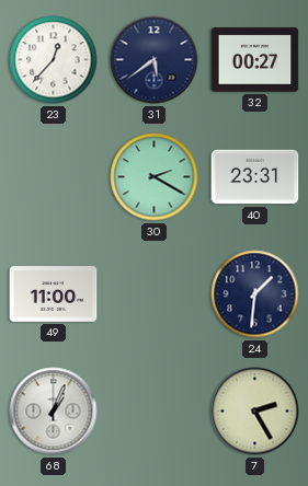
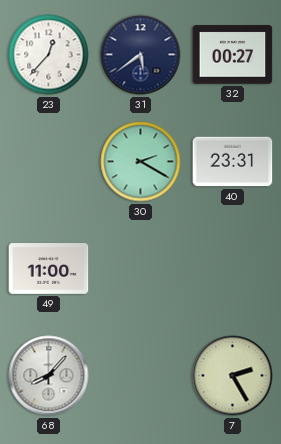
24: 1:31 -> none (255, 294)
68: 1:04 -> 8:07 (49, 376)
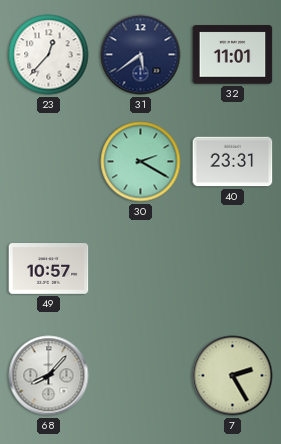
32: 00:27 -> 11:01 (233, 55)
49: 11:00 -> 10:57 (49, 269)
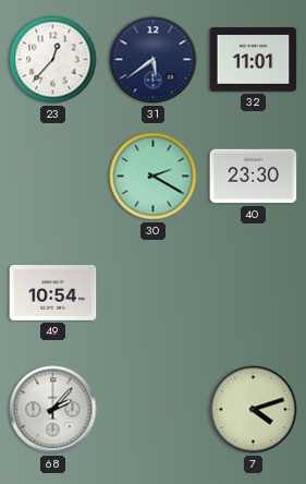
40: 23:31 -> 23:30 (254, 177)
49: 10:57 -> 10:54 (53, 293)
68: 8:07 -> 2:07 (53, 410)
7: 2:25 -> 4:12 (254, 410)
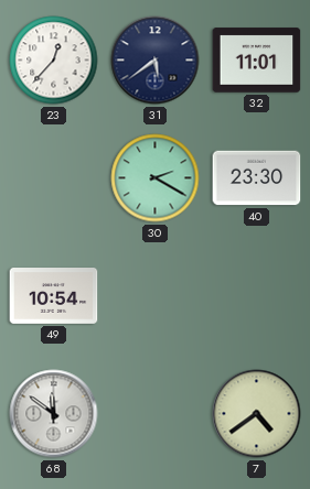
68: 2:07 -> 11:51 (54, 414)
7: 4:12 -> 4:39 (257, 414)
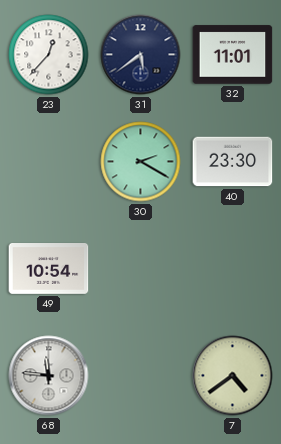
68: 11:51 -> 11:46 (49, 376)
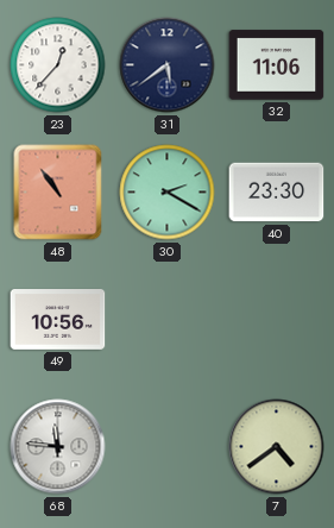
32: 11:01 -> 11:06 (277, 65)
48: none -> 10:54 (58, 193)
49: 10:54 -> 10:56 (58, 320)
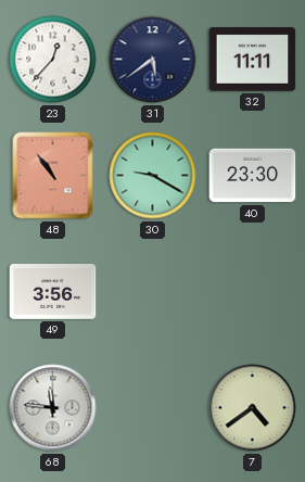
32: 11:06 -> 11:11 (253, 60)
30: 2:20 -> 9:20 (153, 176)
49: 10:56 -> 3:56 (53, 292)
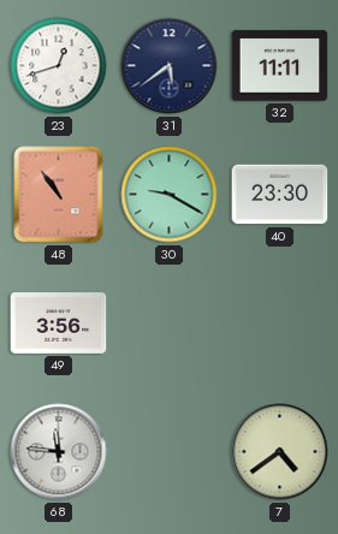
23: 12:37 -> 12:42 (59, 66)
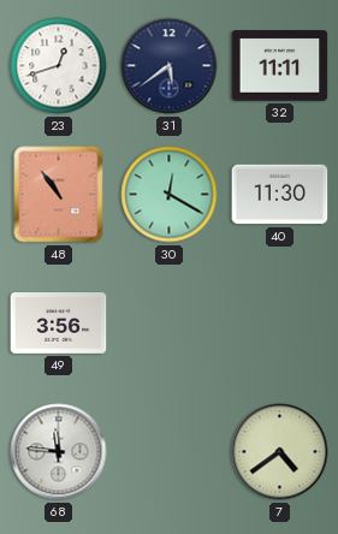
30: 9:20 -> 12:20 (170, 195)
40: 23:30 -> 11:30 (280, 195)
